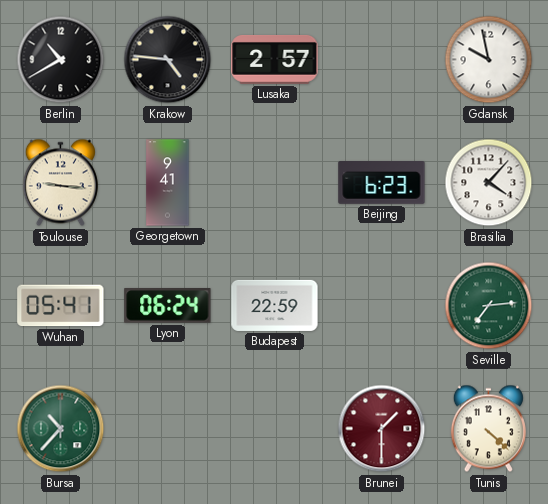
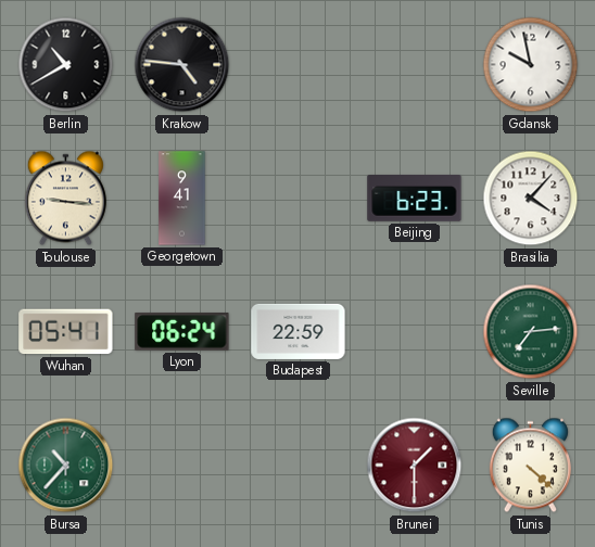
Lusaka: 2:57 -> none (275, 59)
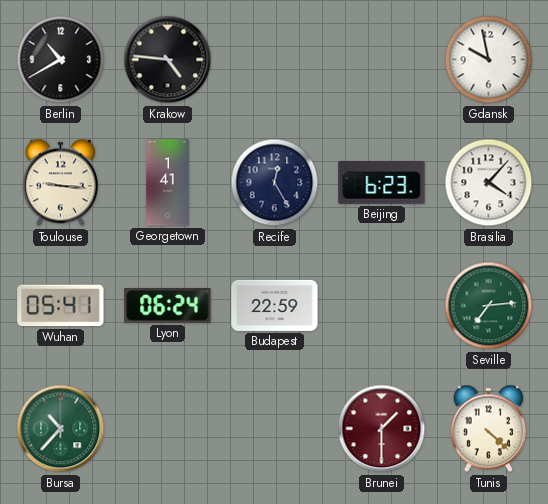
Georgetown: 9:41 -> 1:41 (168, 183)
Recife: none -> 12:25 (275, 183)
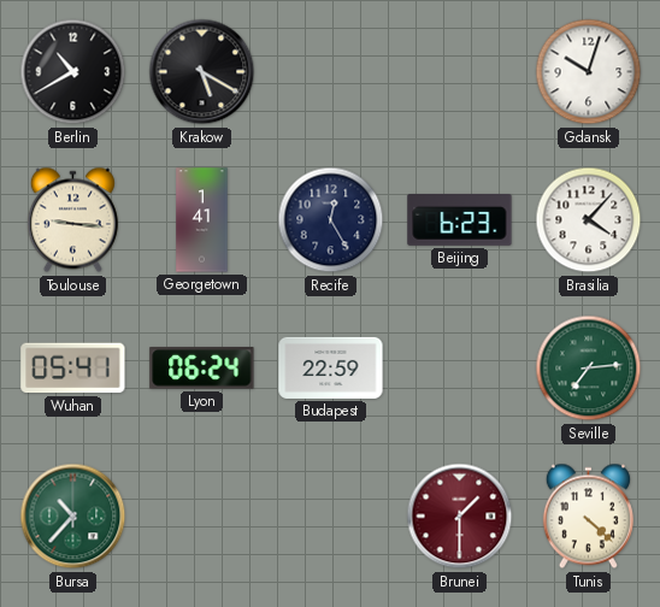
Krakow: 4:46 -> 5:20 (202, 72)
Gdansk: 9:58 -> 10:03 (589, 72)
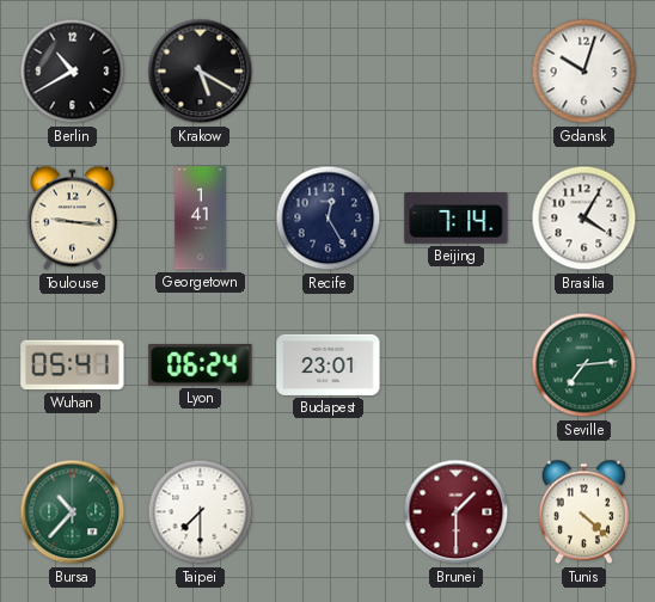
Beijing: 6:23 -> 7:14 (457, 219)
Brasilia: 4:07 -> 4:05 (584, 219)
Budapest: 22:59 -> 23:01 (329, 364)
Taipei: none -> 7:30 (201, 512)
